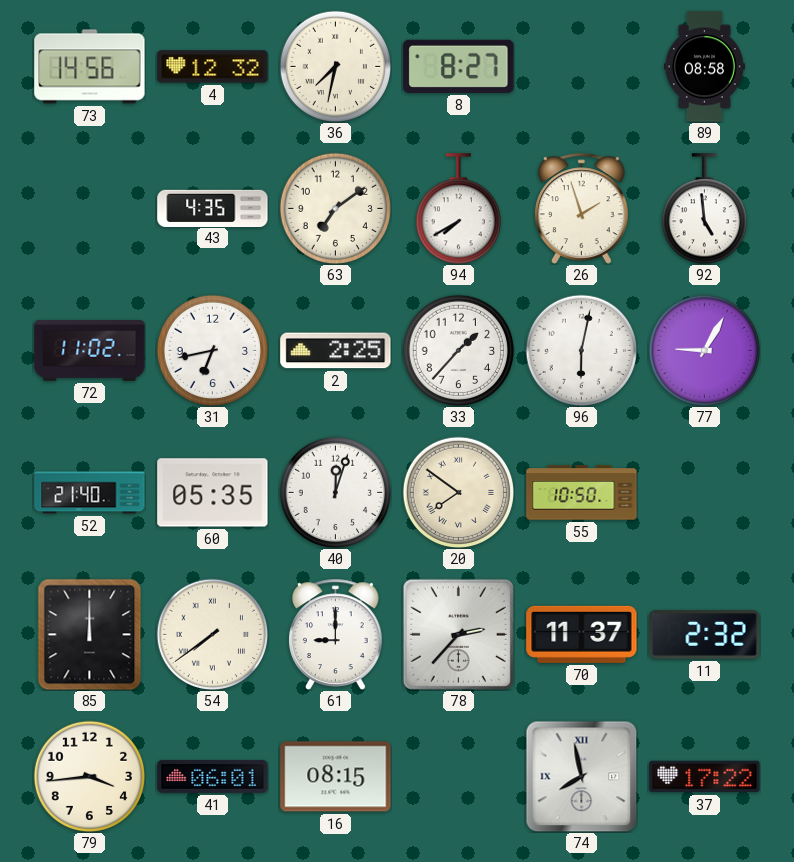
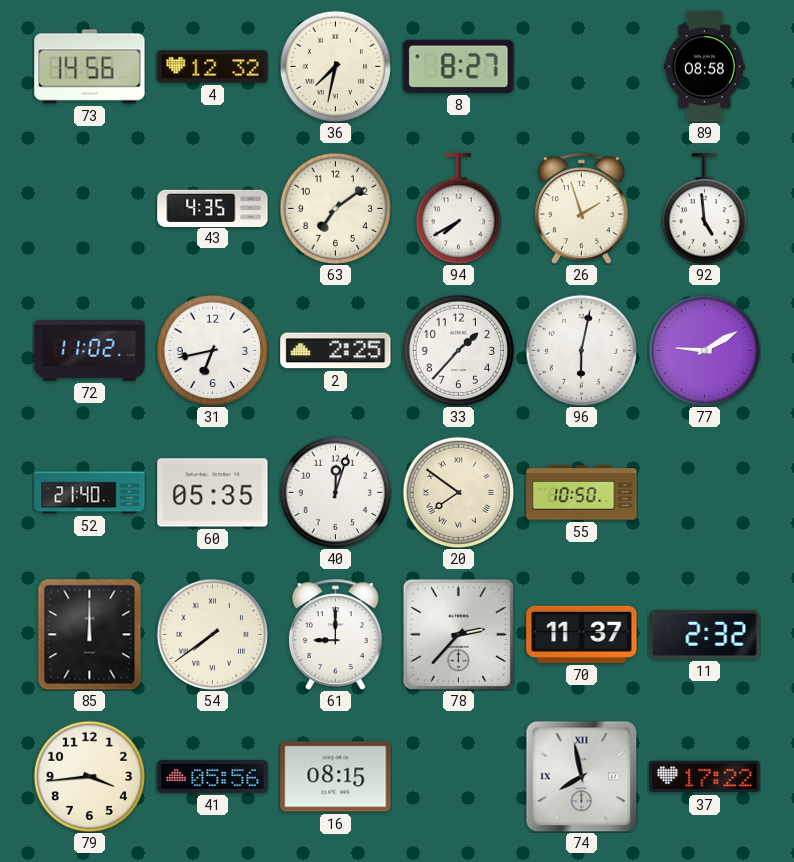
77: 9:05 -> 9:10 (704, 350)
41: 06:01 -> 05:56 (213, 776)
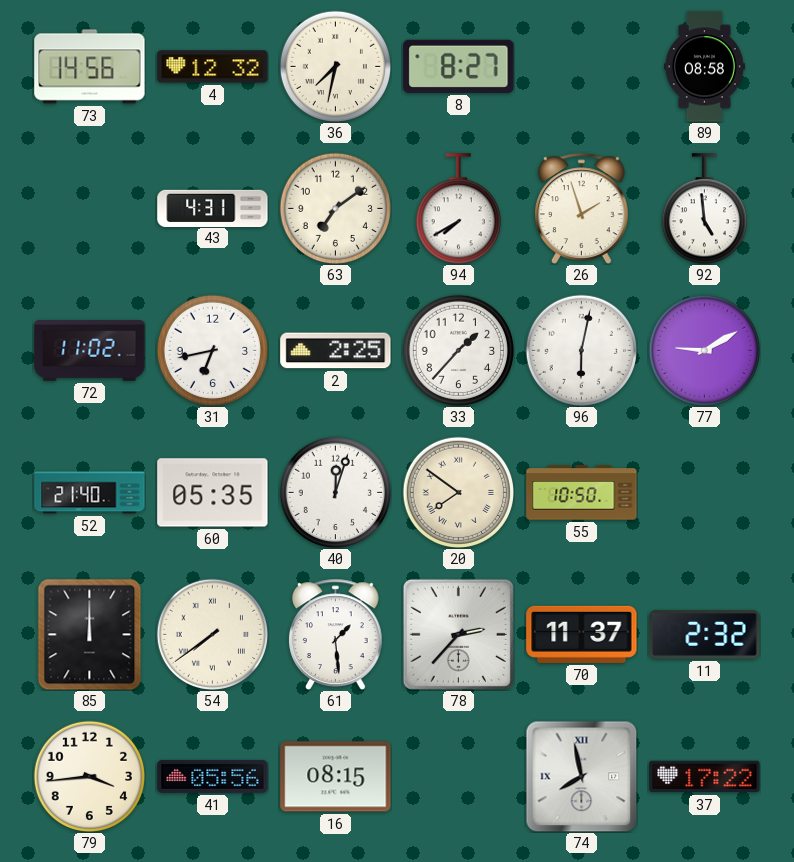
43: 4:35 -> 4:31 (213, 208)
61: 9:00 -> 1:29 (336, 634)
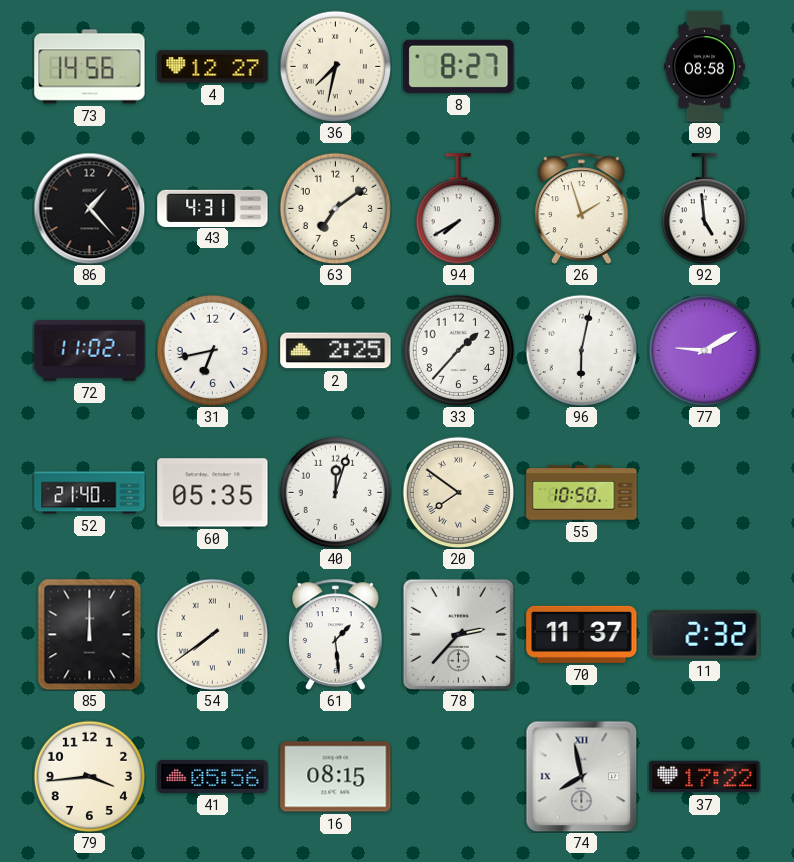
4: 12:32 -> 12:27 (213, 67)
86: none -> 1:23 (89, 208)
